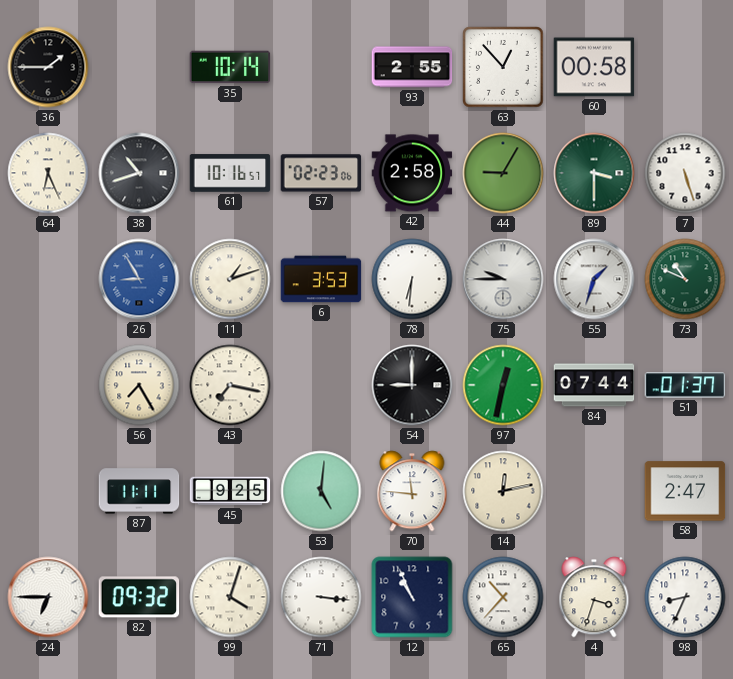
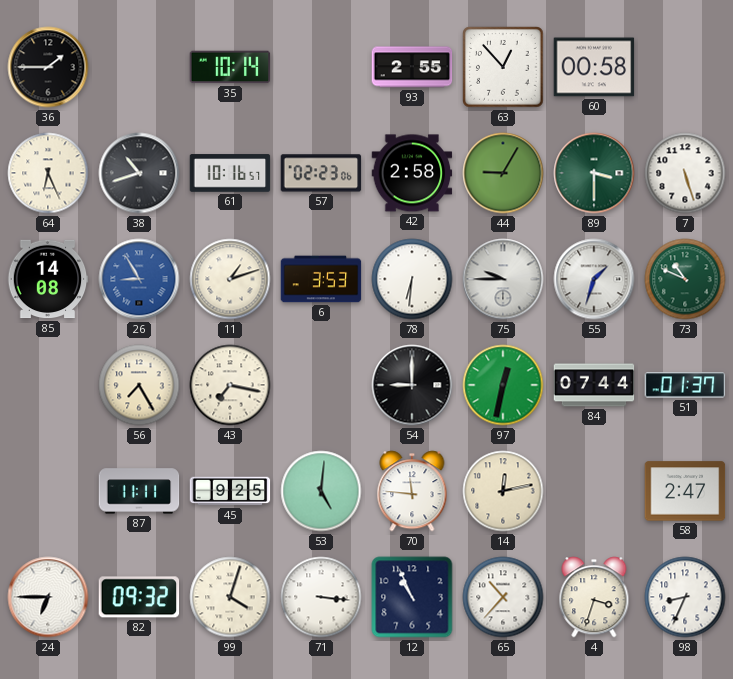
85: none -> 14:08 (48, 279)
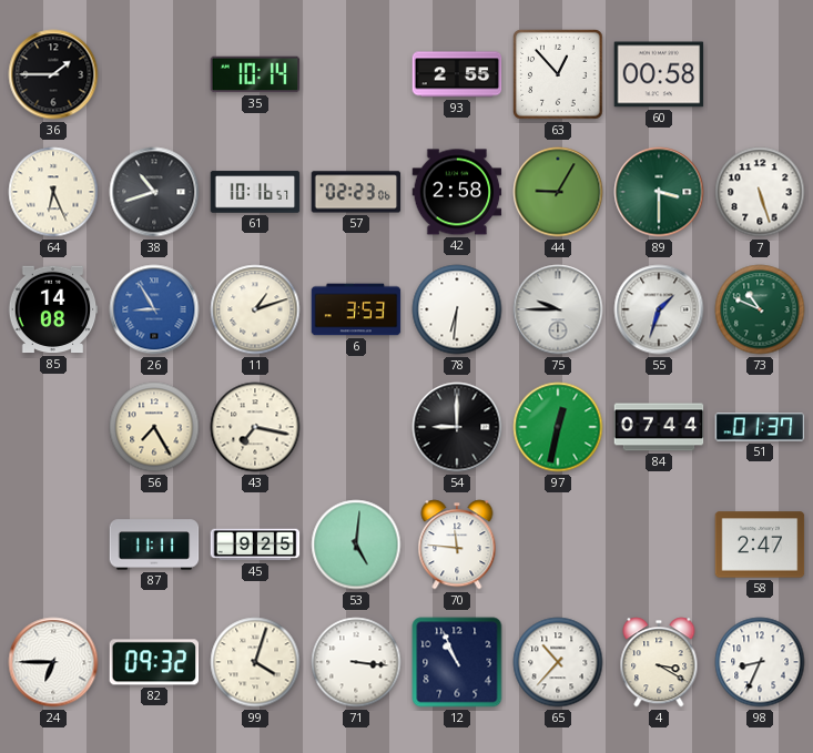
14: 12:13 -> none (503, 491)
4: 3:33 -> 3:20 (659, 662)
